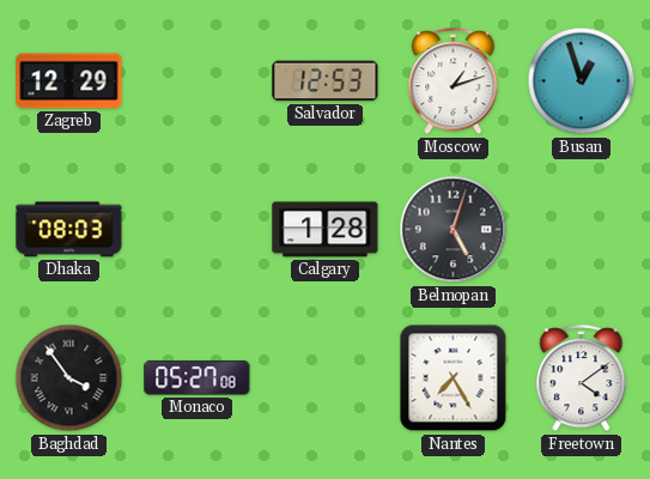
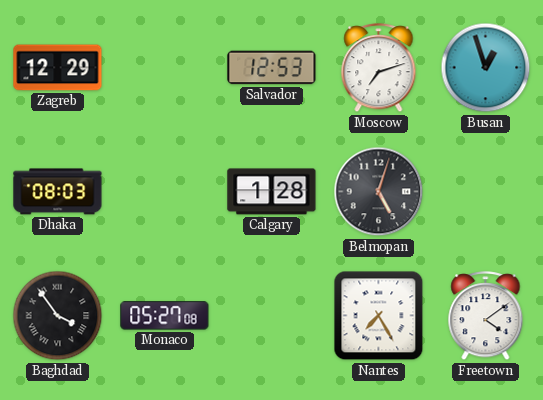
Moscow: 1:12 -> 7:12 (379, 68)
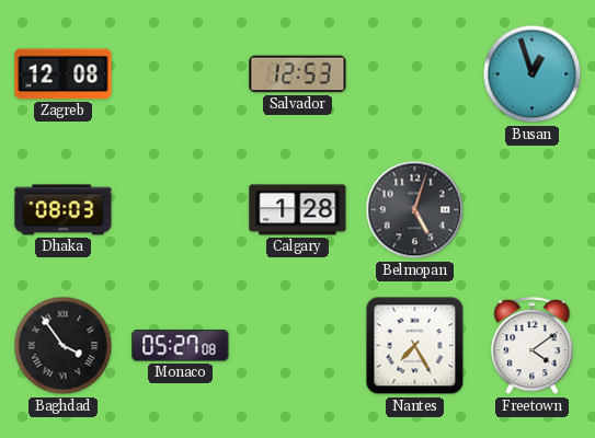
Zagreb: 12:29 -> 12:08 (64, 74)
Moscow: 7:12 -> none (379, 68)
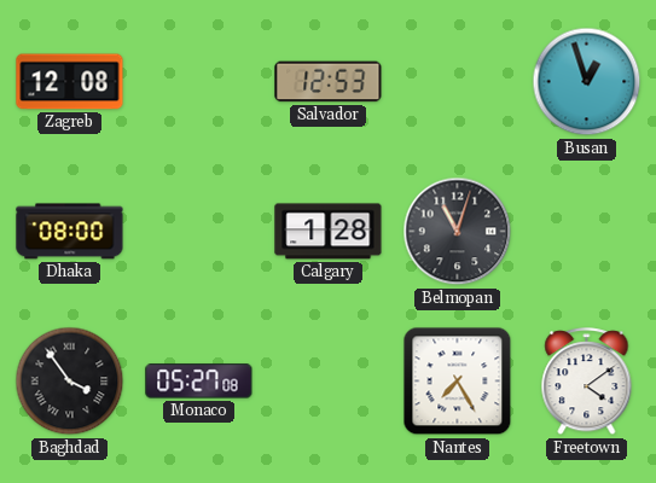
Dhaka: 08:03 -> 08:00 (70, 232)
Belmopan: 5:03 -> 11:03 (458, 232)
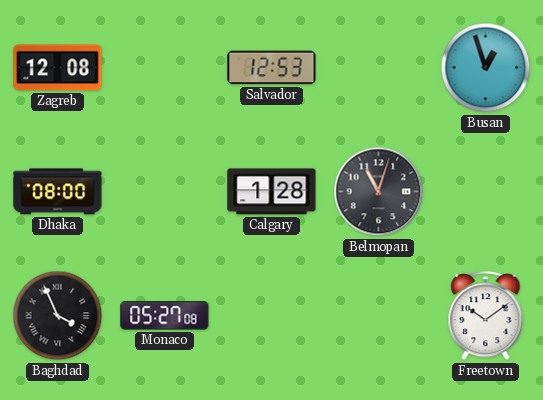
Baghdad: 3:54 -> 3:56 (58, 316)
Nantes: 7:25 -> none (458, 382)
Freetown: 4:09 -> 10:09 (486, 316)
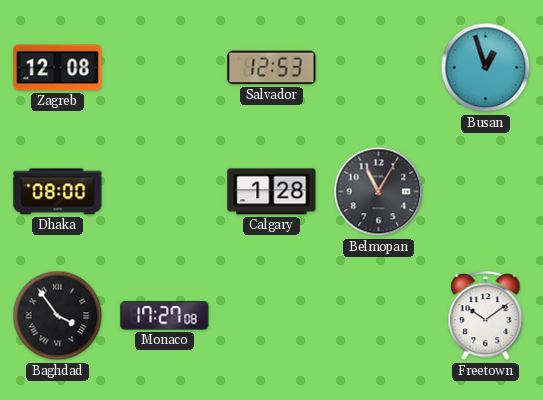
Belmopan: 11:03 -> 11:05 (379, 192)
Baghdad: 3:56 -> 3:54 (58, 316)
Monaco: 05:27 -> 17:27 (165, 316)
